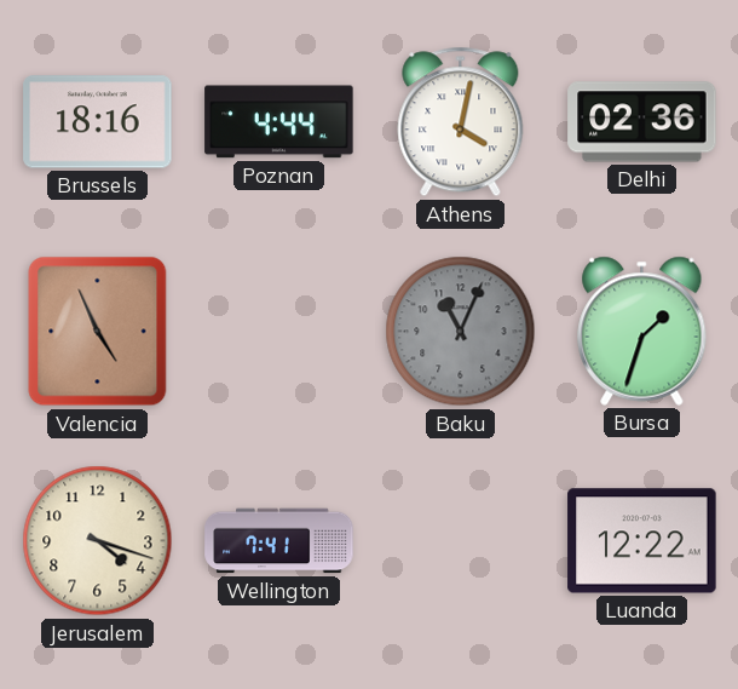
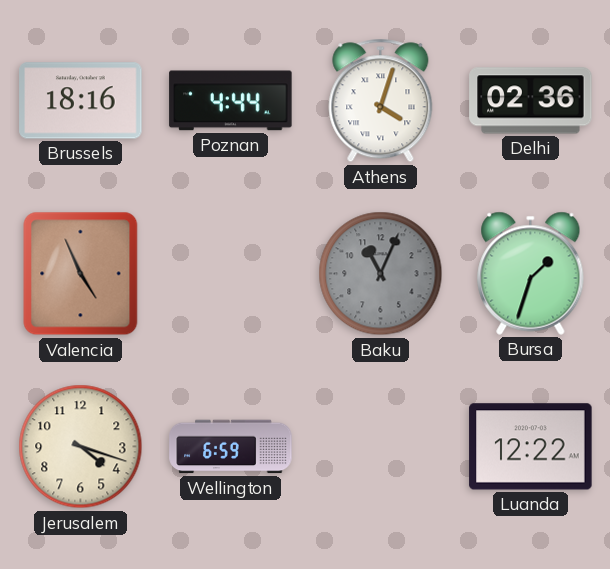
Athens: 4:02 -> 4:03 (381, 101)
Wellington: 7:41 -> 6:59 (231, 447)
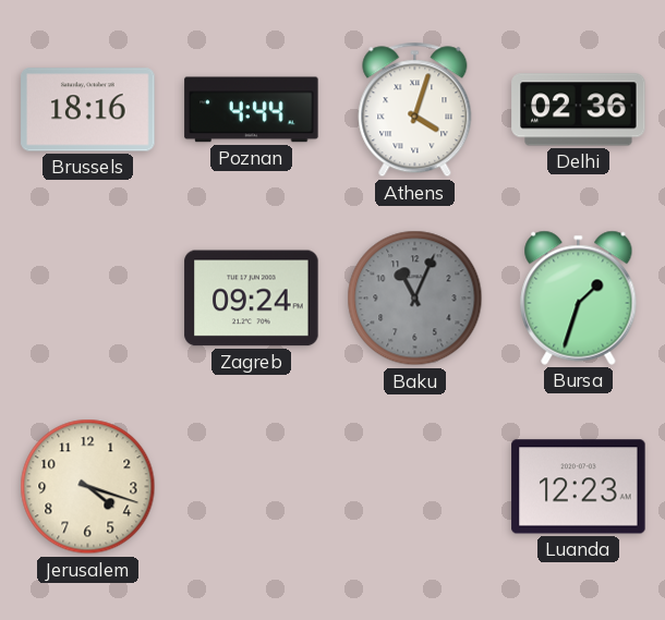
Valencia: 4:56 -> none (81, 274)
Zagreb: none -> 09:24 (252, 299)
Wellington: 6:59 -> none (231, 447)
Luanda: 12:22 -> 12:23 (579, 487)
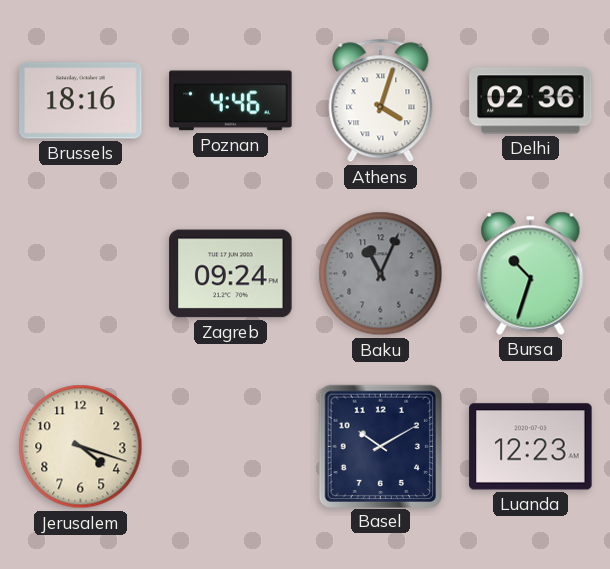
Poznan: 4:44 -> 4:46 (231, 101)
Bursa: 1:33 -> 10:33 (531, 273)
Basel: none -> 10:10 (380, 446)
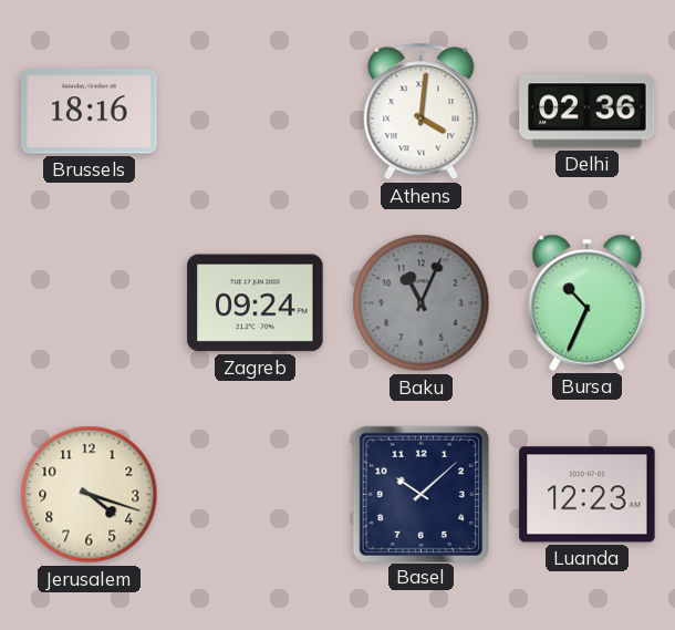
Poznan: 4:46 -> none (231, 101)
Athens: 4:03 -> 4:01 (422, 112)
Bursa: 10:33 -> 10:34 (588, 302)
Basel: 10:10 -> 10:08 (420, 494)
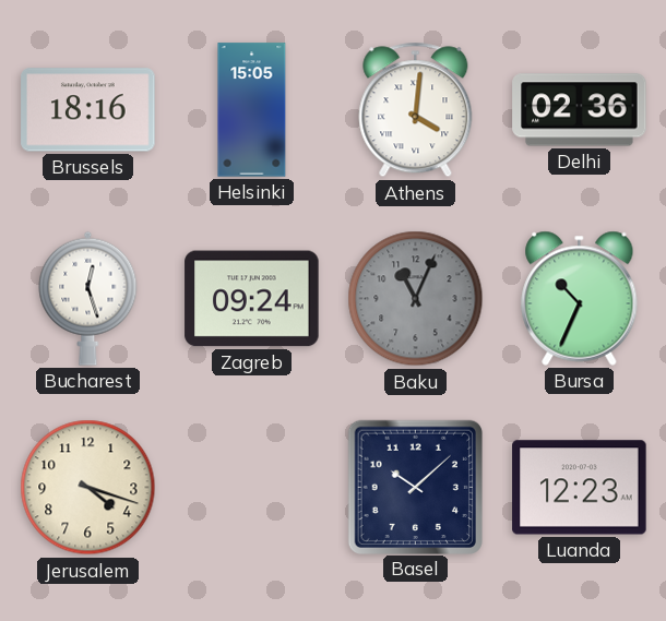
Helsinki: none -> 15:05 (252, 110)
Bucharest: none -> 12:27 (88, 298)
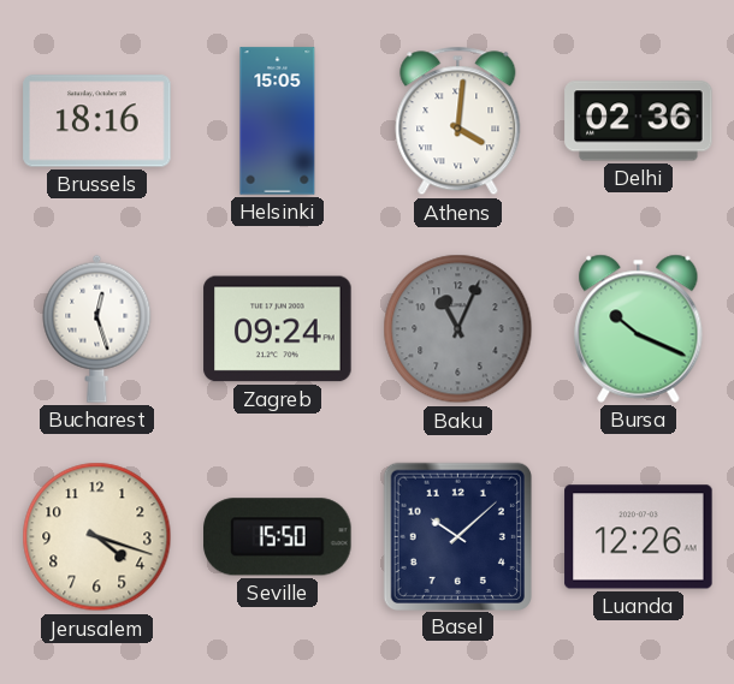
Bursa: 10:34 -> 10:19 (639, 328)
Seville: none -> 15:50 (278, 537)
Luanda: 12:23 -> 12:26 (639, 537)
